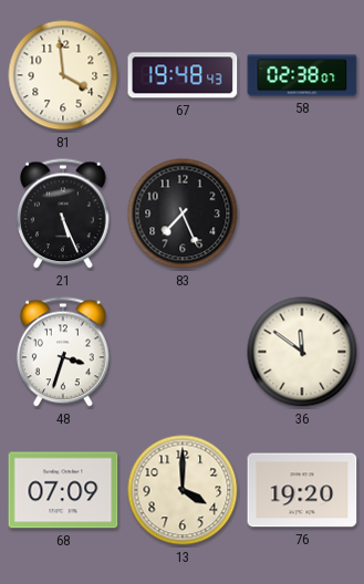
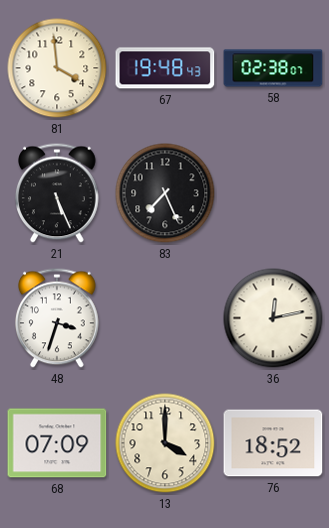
36: 11:51 -> 12:13 (273, 318)
76: 19:20 -> 18:52 (273, 443)
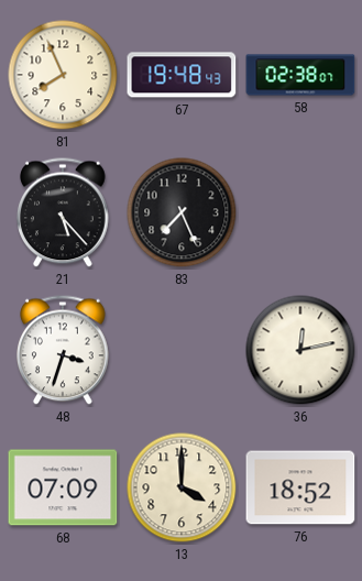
81: 3:59 -> 7:56 (63, 75)
21: 5:26 -> 5:23 (64, 212)
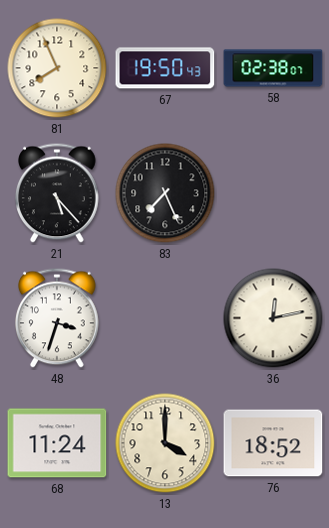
67: 19:48 -> 19:50 (165, 68)
68: 07:09 -> 11:24 (57, 443)
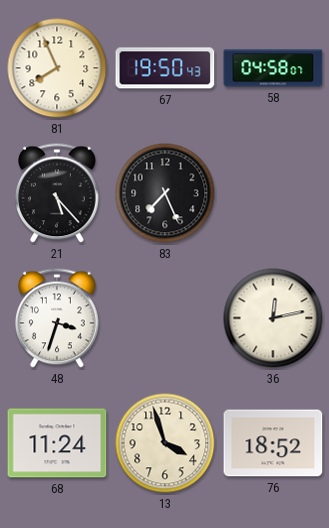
58: 02:38 -> 04:58 (273, 68)
13: 4:00 -> 3:57 (165, 443)
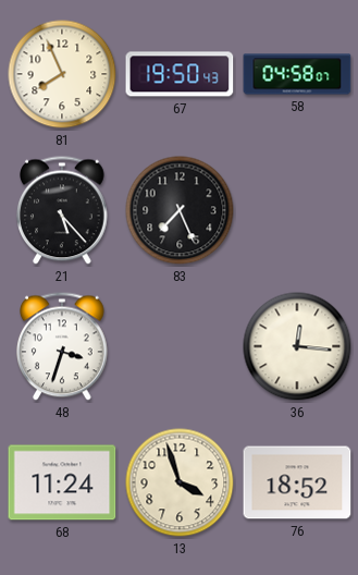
36: 12:13 -> 12:16 (297, 346)
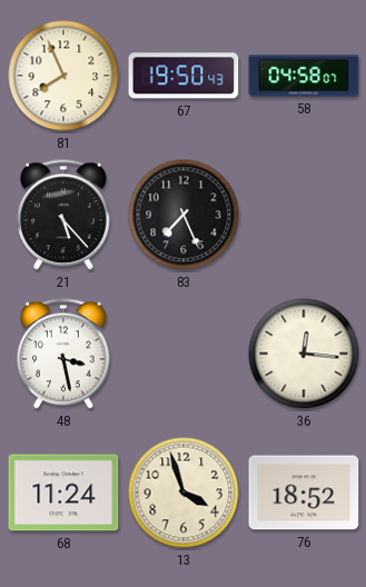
48: 3:33 -> 3:28 (65, 354)
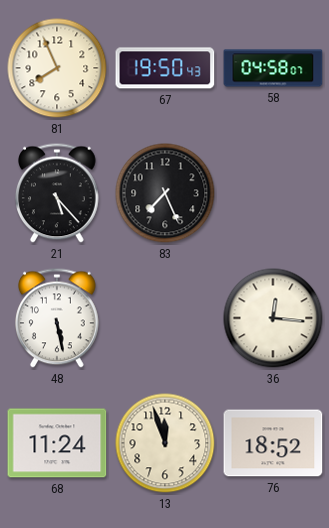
48: 3:28 -> 5:28 (58, 318)
13: 3:57 -> 11:57 (165, 443)
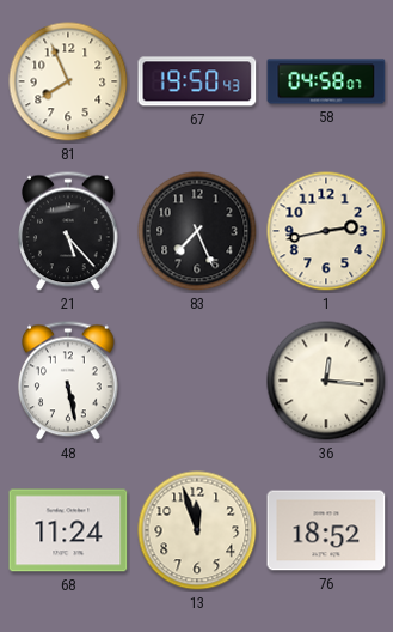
1: none -> 2:43 (326, 231)
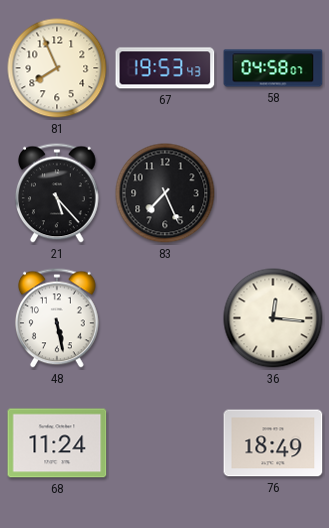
67: 19:50 -> 19:53 (165, 68)
1: 2:43 -> none (326, 231)
13: 11:57 -> none (197, 530)
76: 18:52 -> 18:49 (273, 443)
